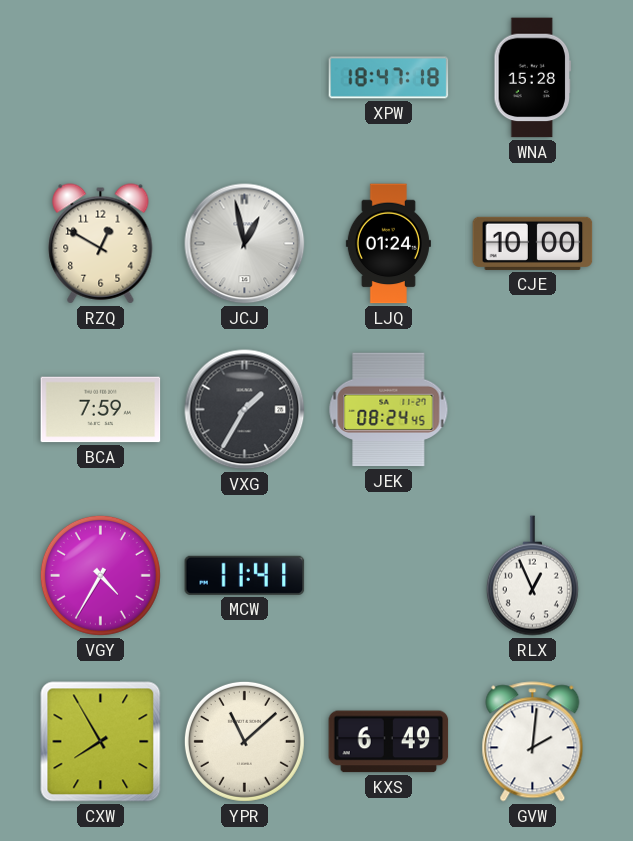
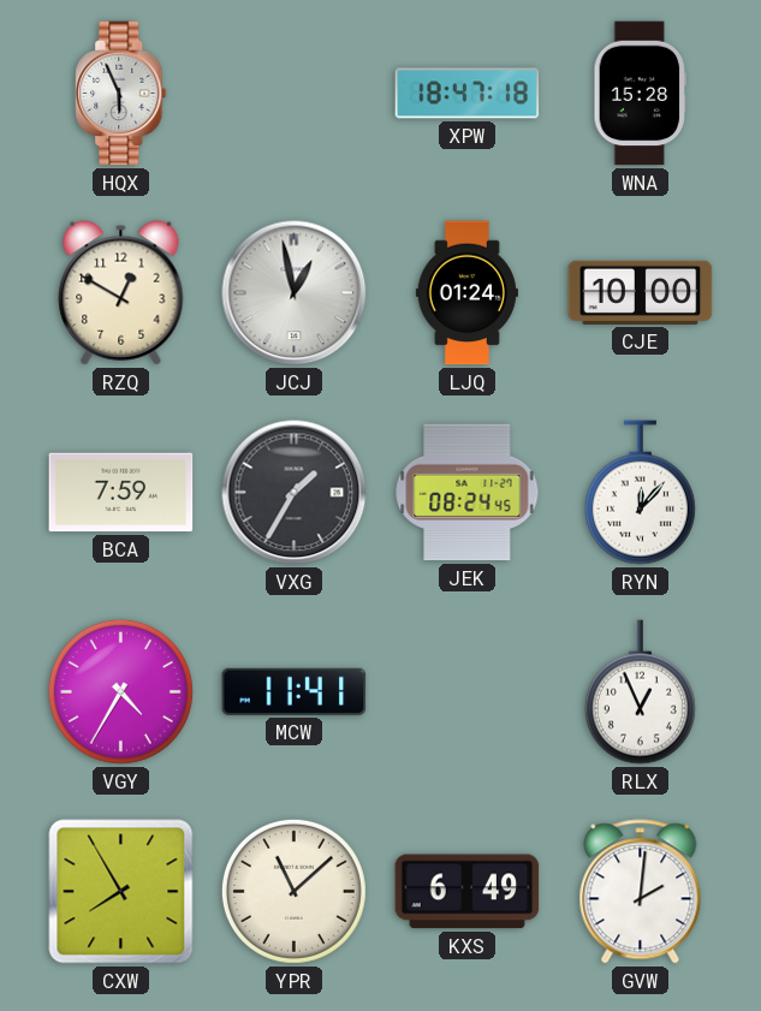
HQX: none -> 5:56 (121, 94)
RYN: none -> 12:07 (640, 493)
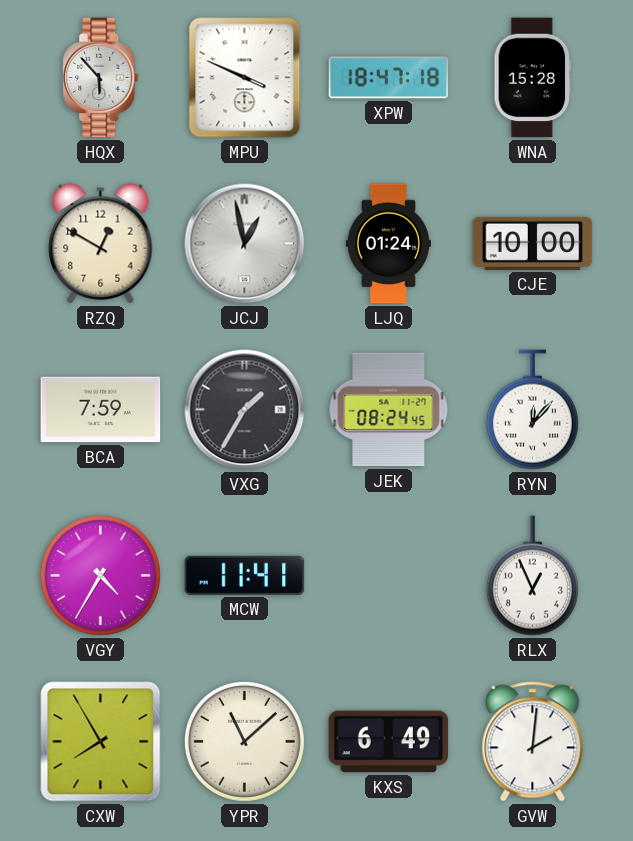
HQX: 5:56 -> 5:53 (101, 78)
MPU: none -> 3:49 (245, 78)
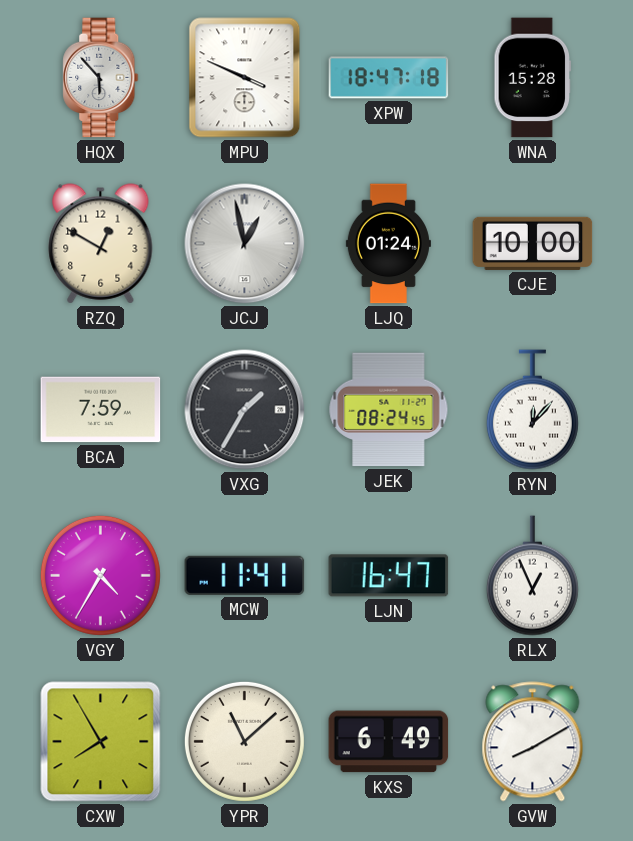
LJN: none -> 16:47 (389, 576)
GVW: 2:01 -> 8:10 (533, 742)
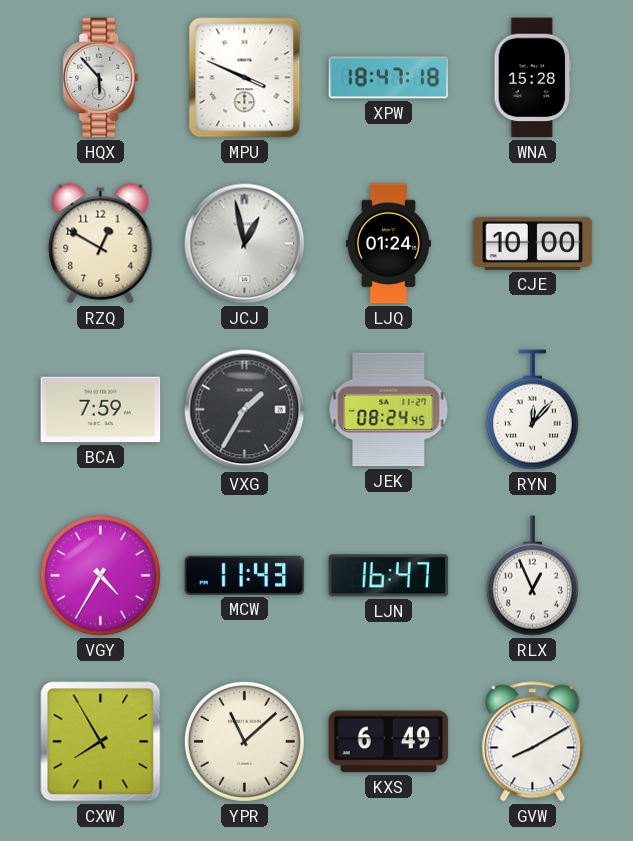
MCW: 11:41 -> 11:43 (245, 575)
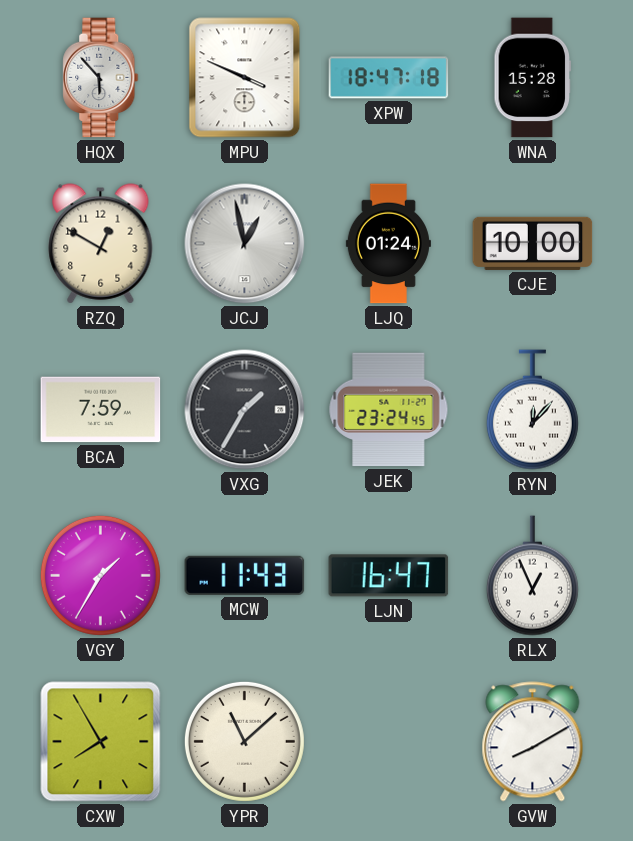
JEK: 08:24 -> 23:24 (389, 410)
VGY: 4:35 -> 1:35 (100, 575)
KXS: 6:49 -> none (389, 742)
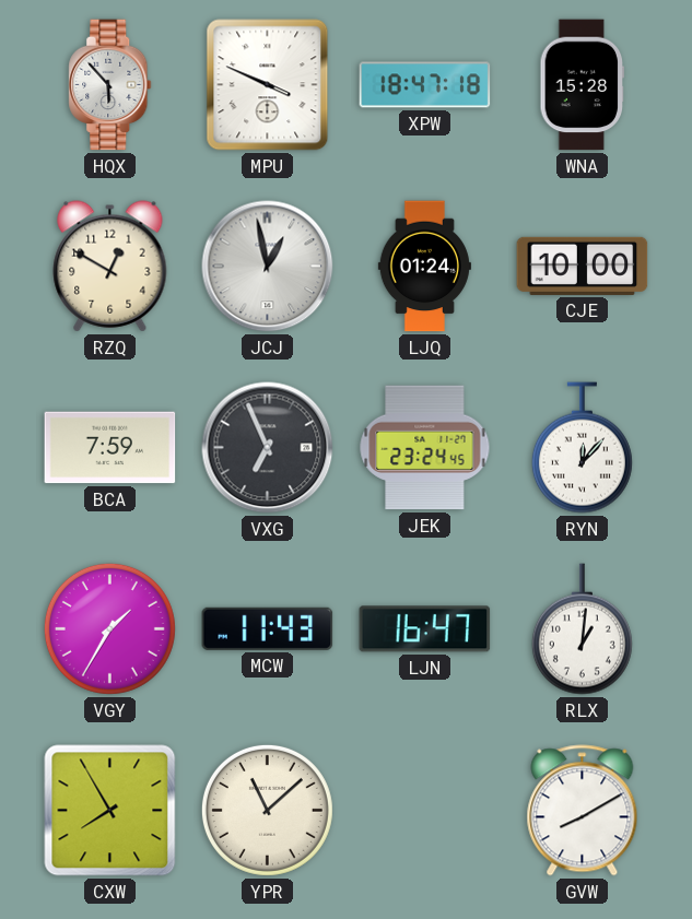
VXG: 1:35 -> 6:56 (268, 448)
RLX: 12:56 -> 1:01 (582, 629)
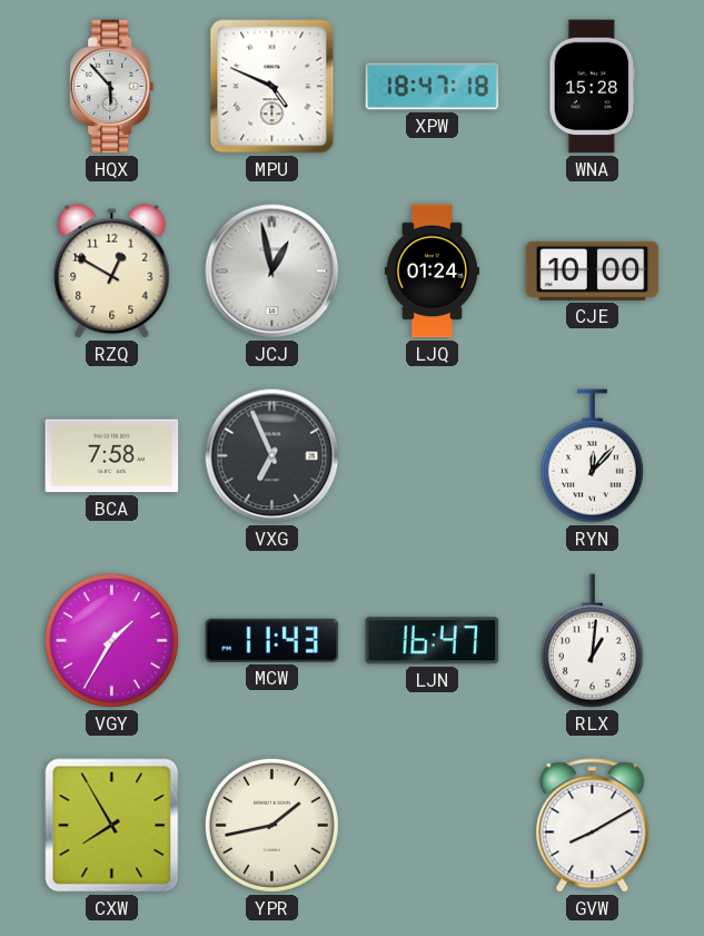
MPU: 3:49 -> 4:49 (272, 87)
BCA: 7:59 -> 7:58 (112, 456)
JEK: 23:24 -> none (425, 448)
YPR: 11:08 -> 1:43 (271, 825)
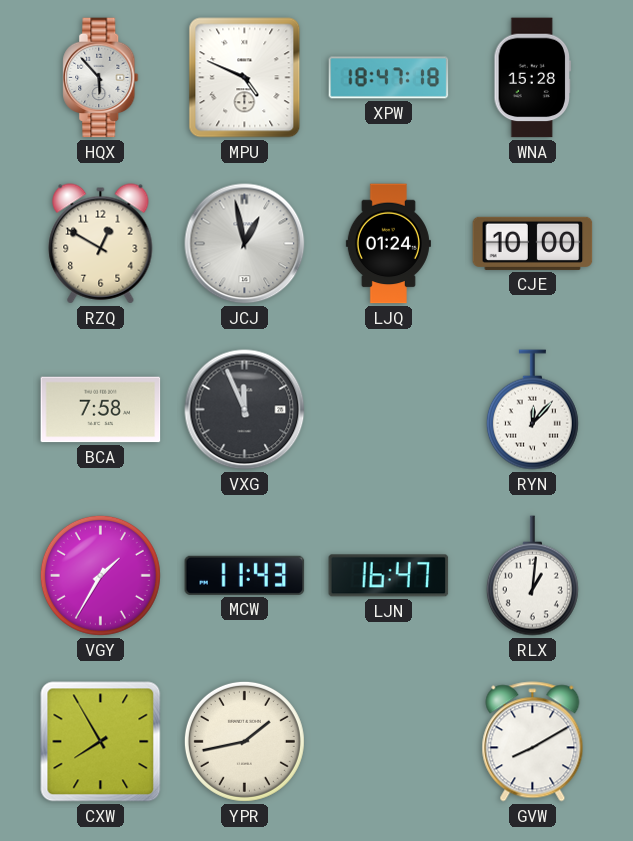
VXG: 6:56 -> 11:56 (245, 410)
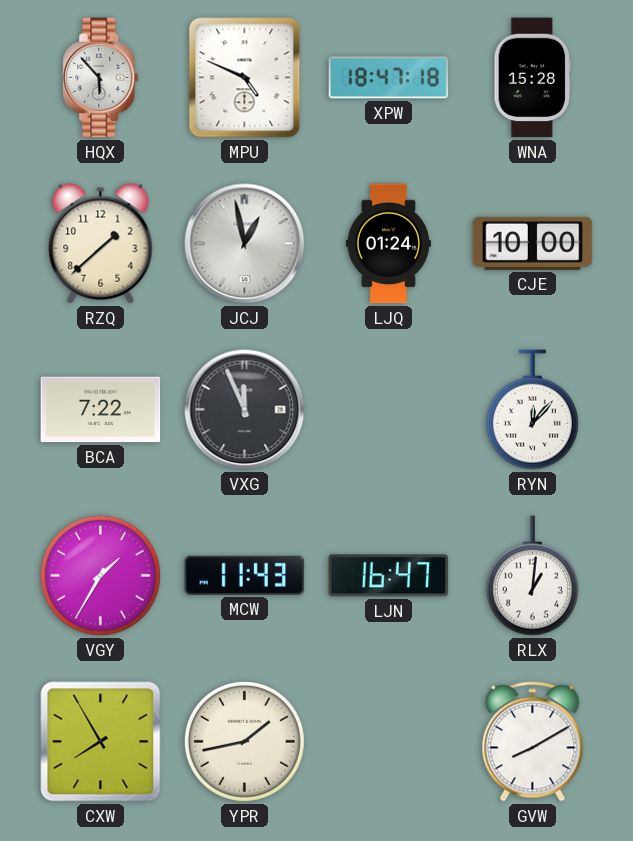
RZQ: 12:50 -> 1:38 (101, 244)
BCA: 7:58 -> 7:22 (101, 410)
